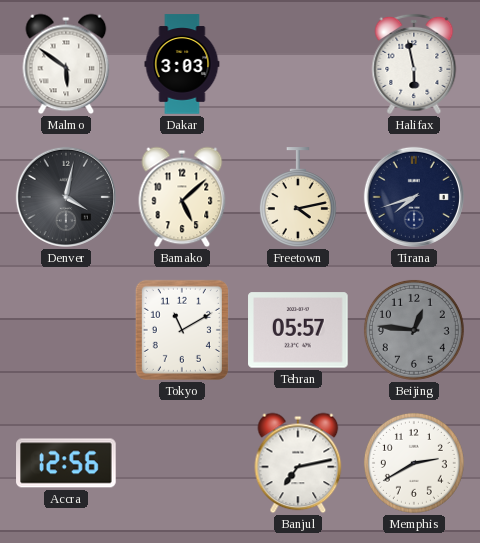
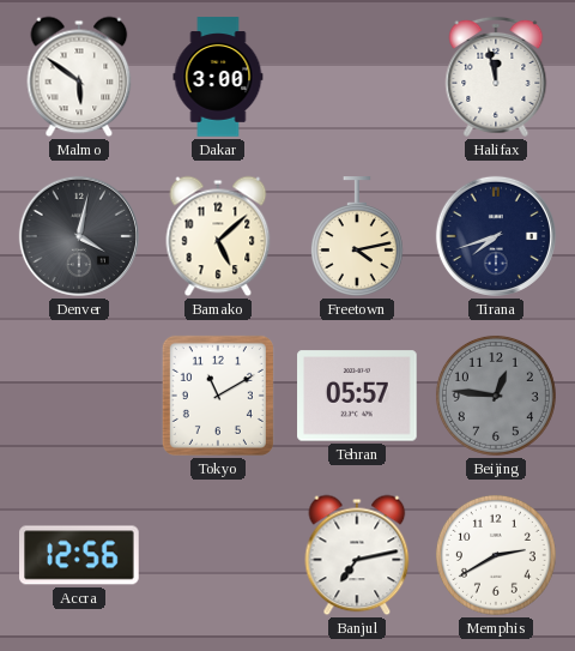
Dakar: 3:03 -> 3:00 (218, 77)
Halifax: 5:58 -> 11:58 (496, 77)
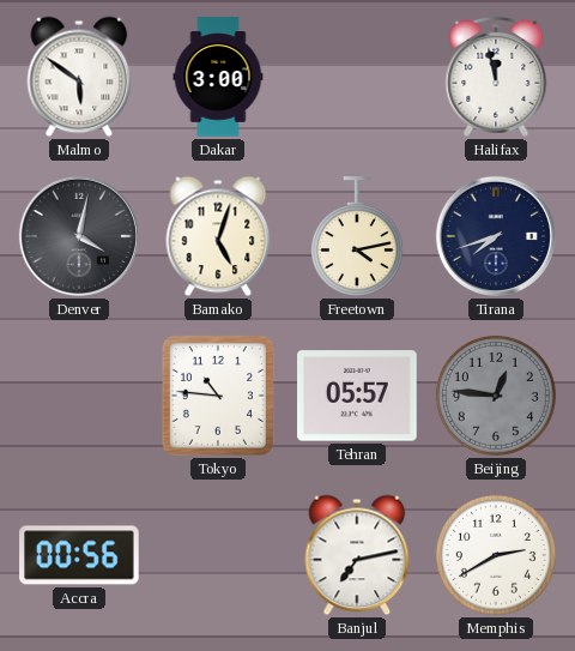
Bamako: 5:08 -> 5:03 (218, 236)
Tokyo: 11:10 -> 10:46 (218, 396)
Accra: 12:56 -> 00:56 (79, 555)
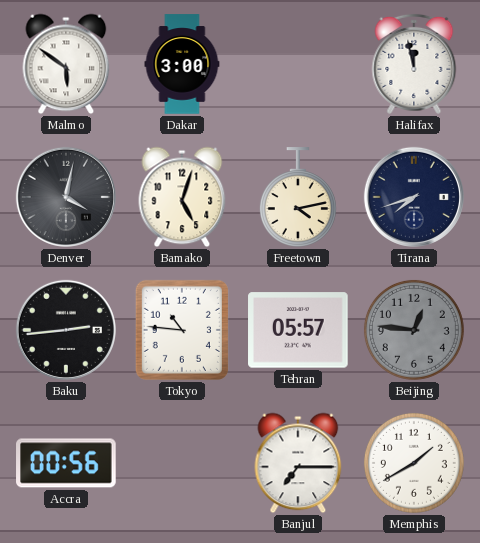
Baku: none -> 2:44 (66, 330)
Banjul: 7:13 -> 7:15 (298, 463)
Memphis: 2:40 -> 1:40 (414, 463)
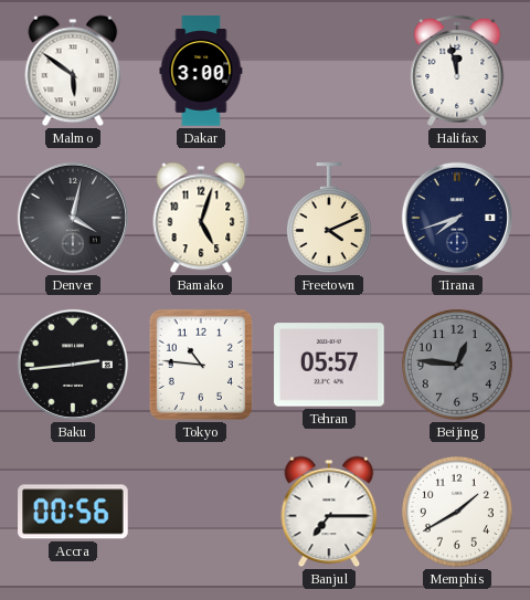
Freetown: 4:13 -> 4:11 (329, 218)
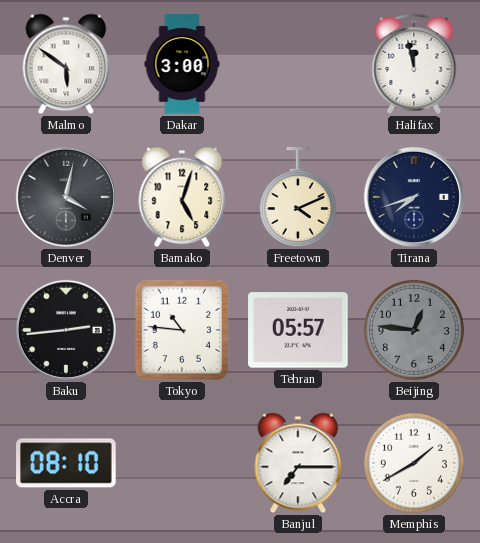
Accra: 00:56 -> 08:10 (66, 463)
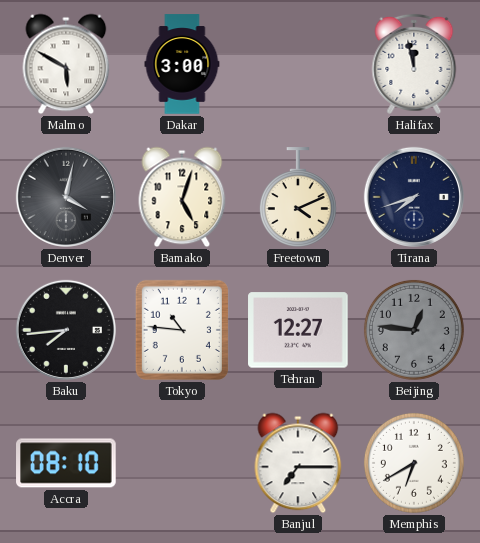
Malmo: 5:51 -> 5:50 (66, 64)
Baku: 2:44 -> 7:44 (66, 330)
Tehran: 05:57 -> 12:27 (298, 330)
Memphis: 1:40 -> 6:40 (414, 463)
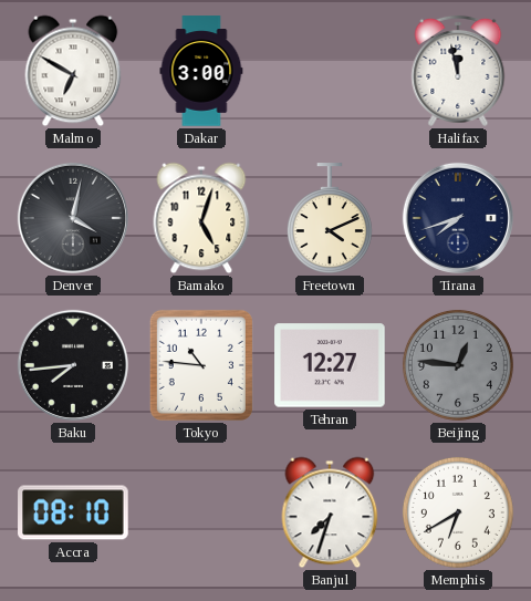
Malmo: 5:50 -> 6:50 (73, 71)
Banjul: 7:15 -> 7:33 (330, 512)
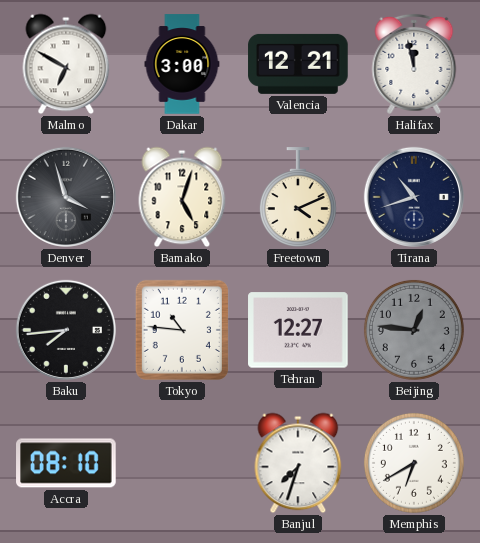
Valencia: none -> 12:21 (298, 64)
Denver: 4:02 -> 3:57 (66, 197)
Tirana: 7:42 -> 10:42 (414, 197)
